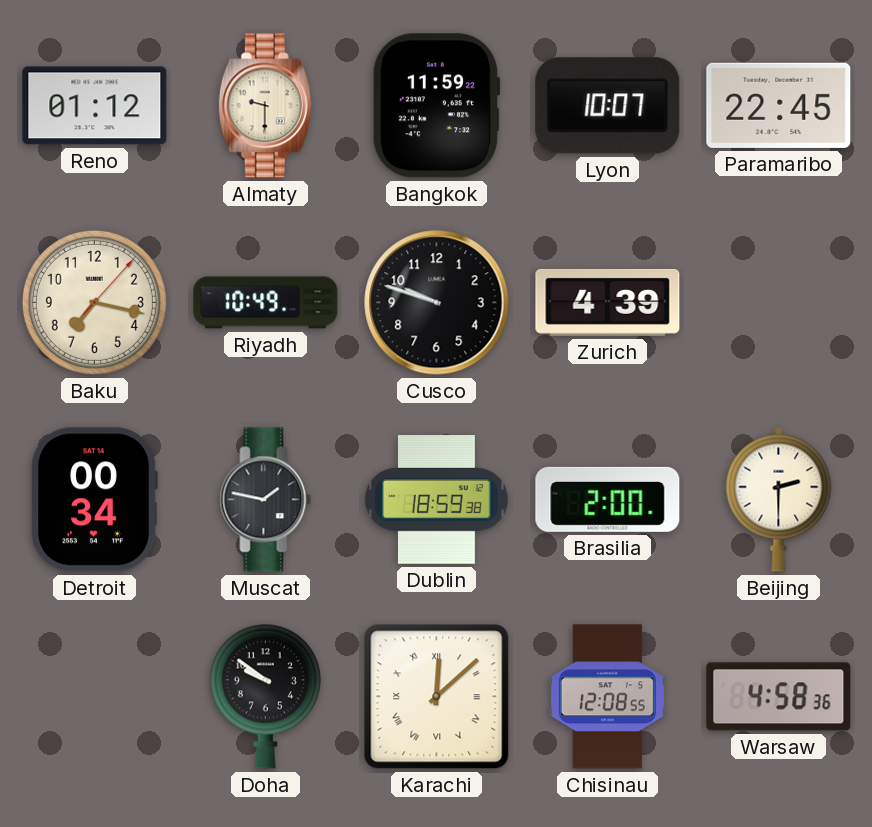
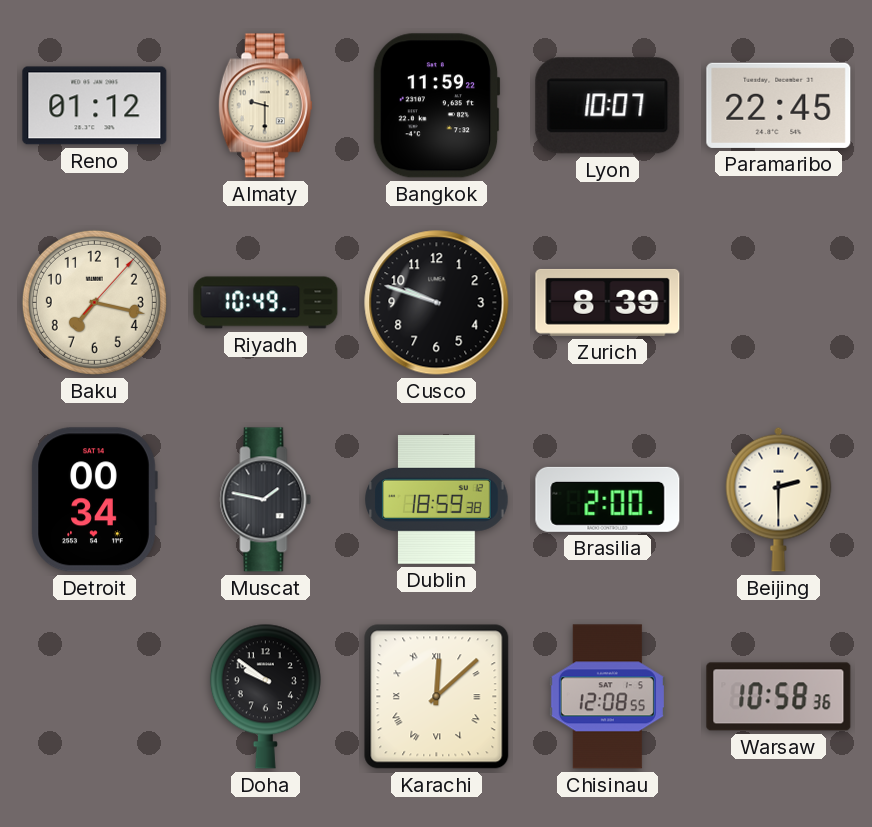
Zurich: 4:39 -> 8:39 (608, 302)
Warsaw: 4:58 -> 10:58 (779, 697)
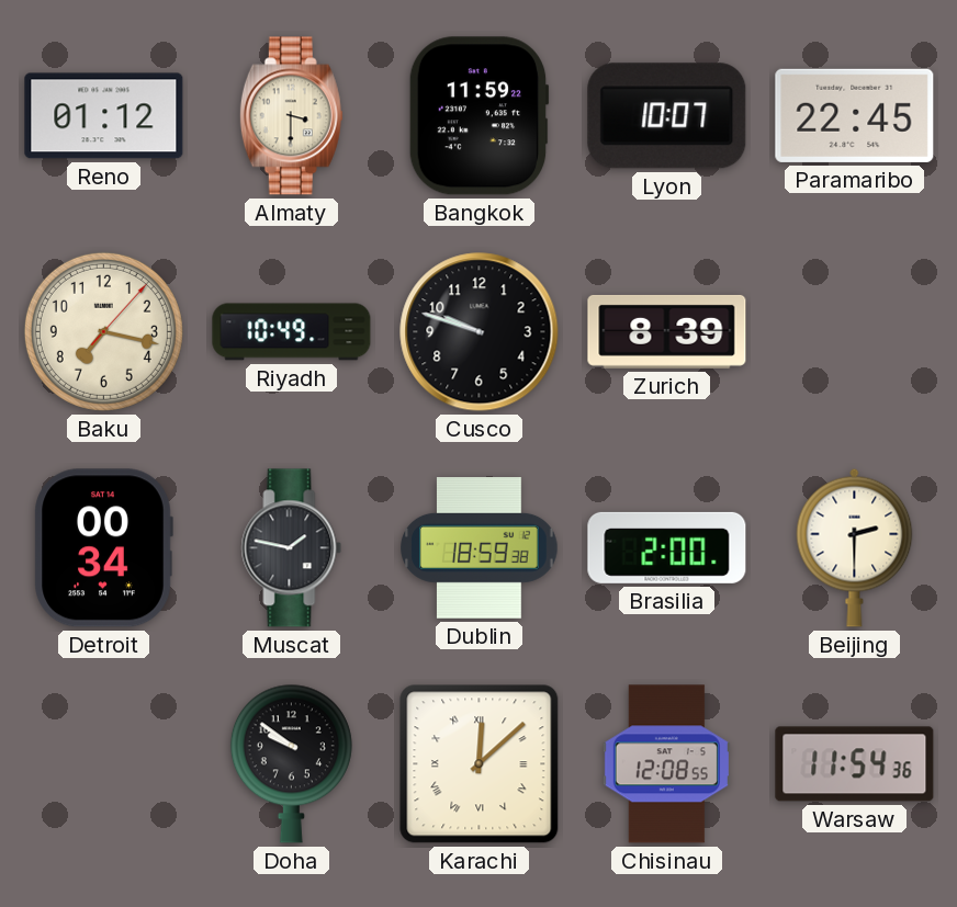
Almaty: 9:30 -> 3:30 (291, 116)
Warsaw: 10:58 -> 11:54 (855, 764)
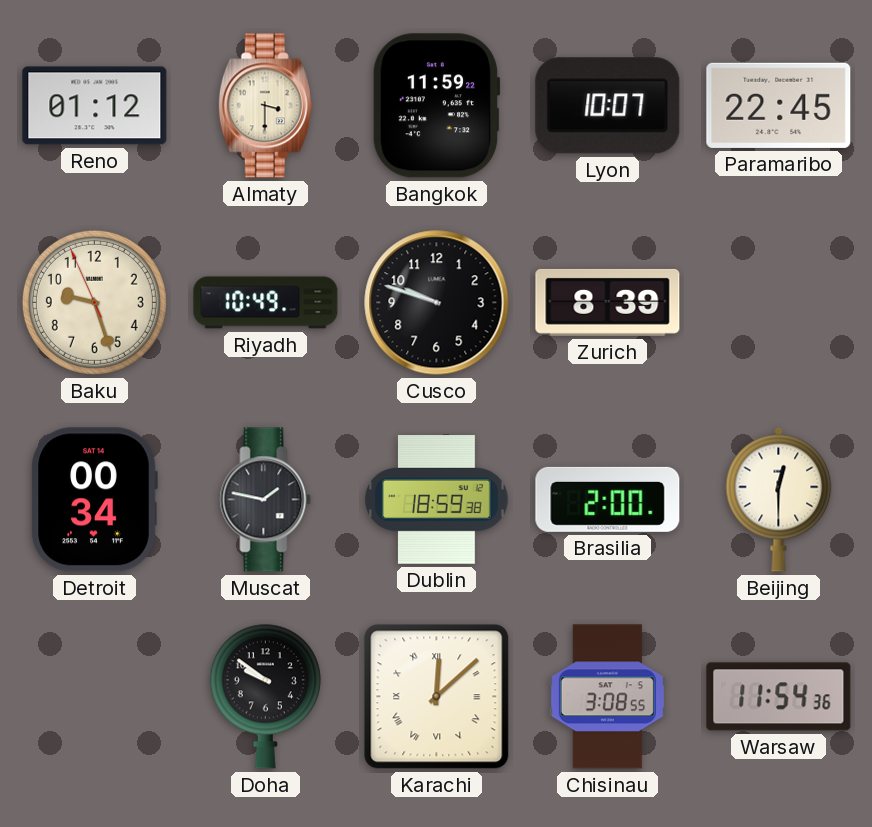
Baku: 7:17 -> 9:26 (94, 302)
Beijing: 2:30 -> 12:30 (779, 499)
Chisinau: 12:08 -> 3:08 (607, 697)
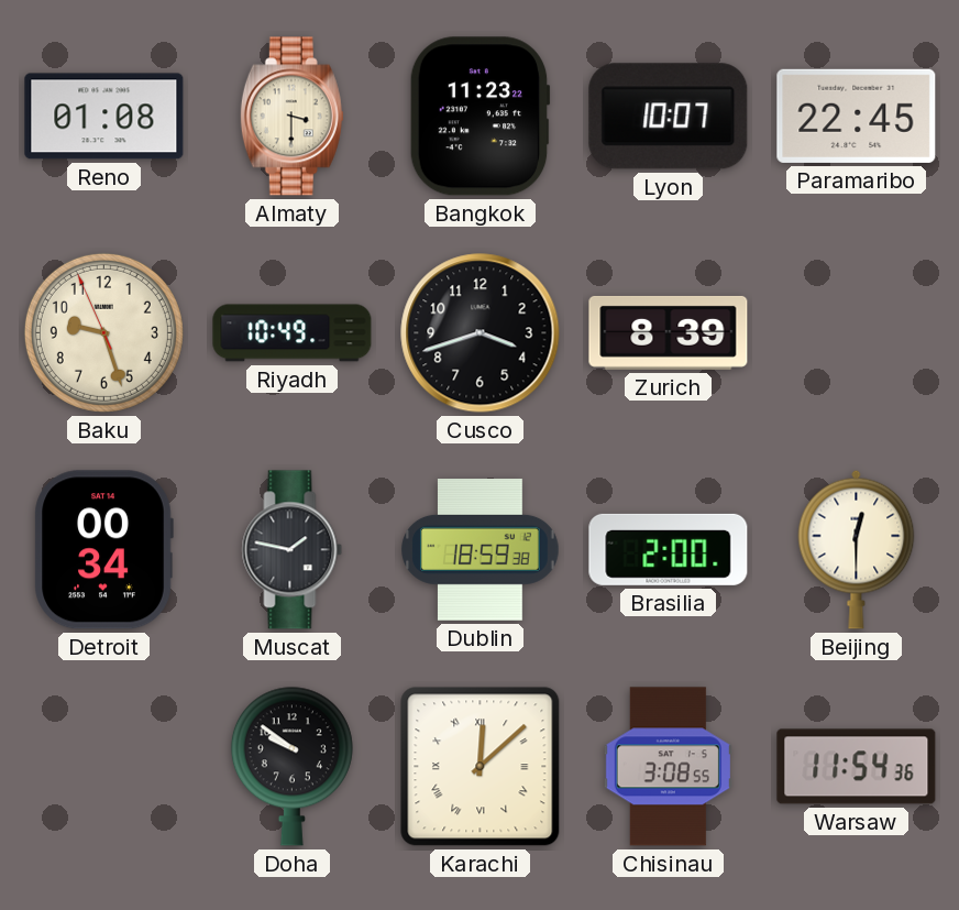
Reno: 01:12 -> 01:08 (104, 117)
Bangkok: 11:59 -> 11:23 (480, 117)
Cusco: 9:48 -> 3:42 (481, 333)
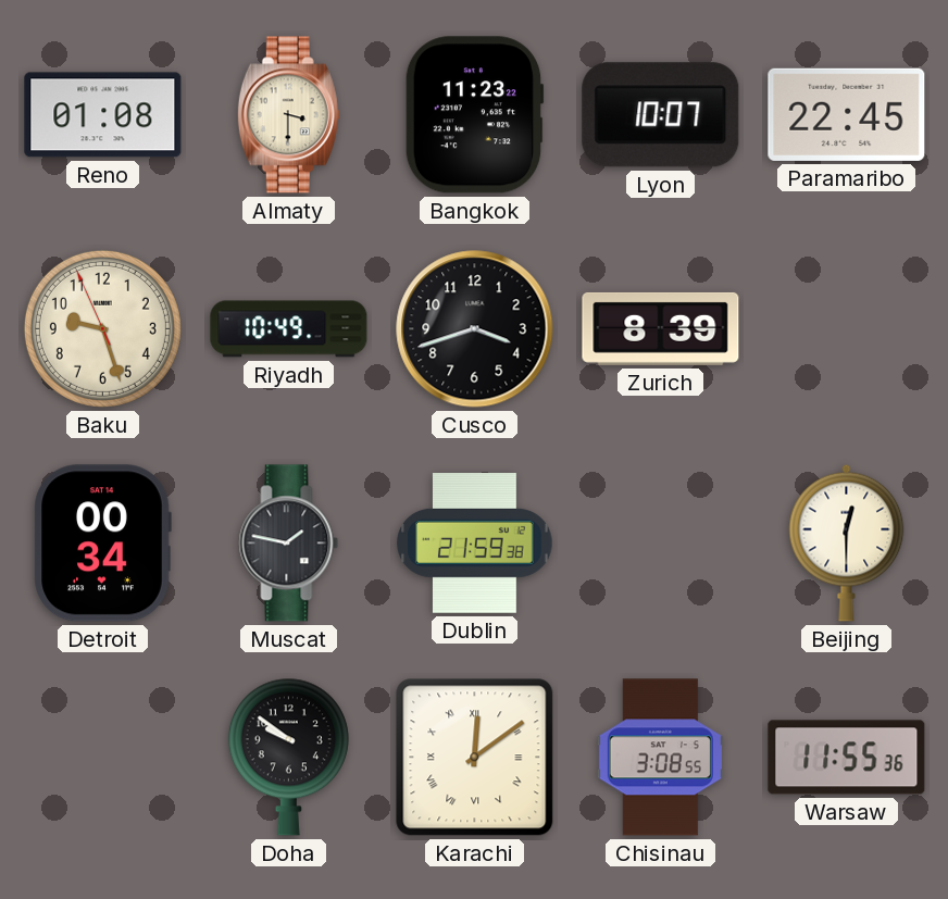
Dublin: 18:59 -> 21:59 (475, 544)
Brasilia: 2:00 -> none (669, 549)
Karachi: 12:08 -> 12:09 (475, 758)
Warsaw: 11:54 -> 11:55 (847, 758)
